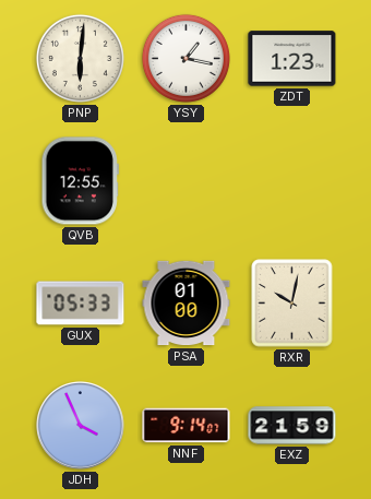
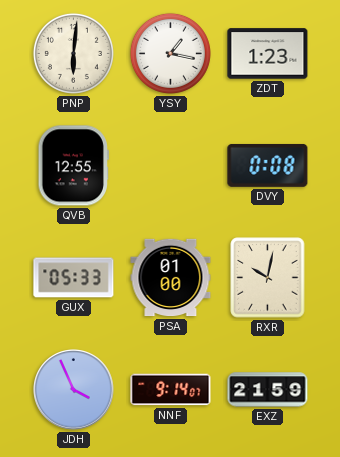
DVY: none -> 0:08 (268, 165)
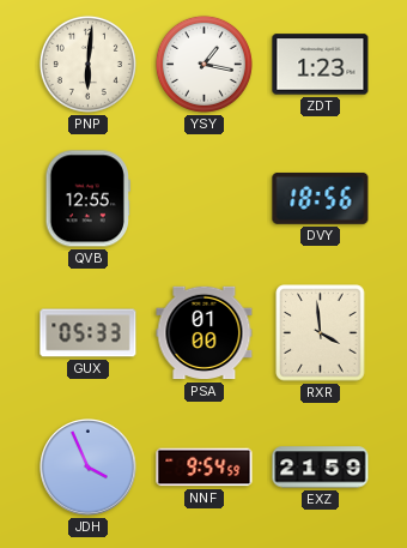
DVY: 0:08 -> 18:56 (321, 198)
RXR: 10:02 -> 3:59 (321, 333)
NNF: 9:14 -> 9:54 (205, 468)
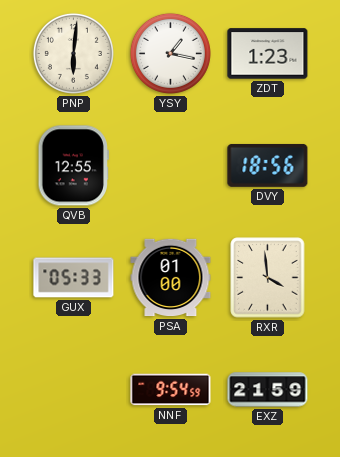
JDH: 3:56 -> none (89, 468)
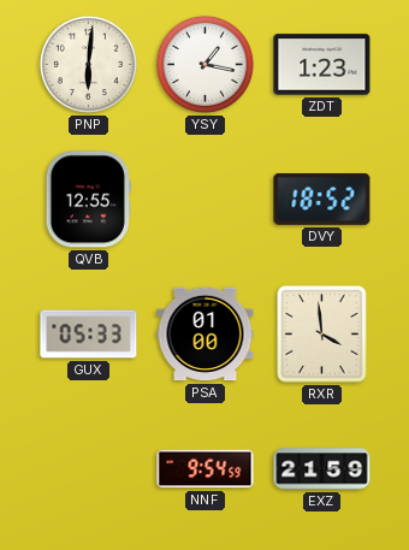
DVY: 18:56 -> 18:52 (322, 199)
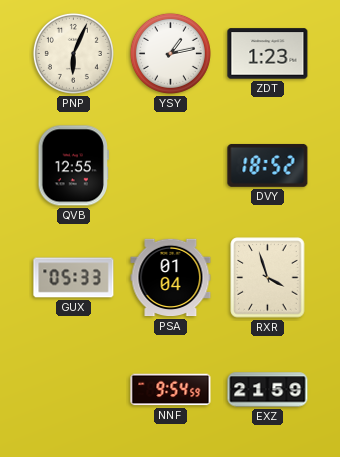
PNP: 6:01 -> 6:04 (73, 53)
YSY: 1:17 -> 1:13 (170, 53)
PSA: 01:00 -> 01:04 (171, 278)
RXR: 3:59 -> 3:57 (268, 278)
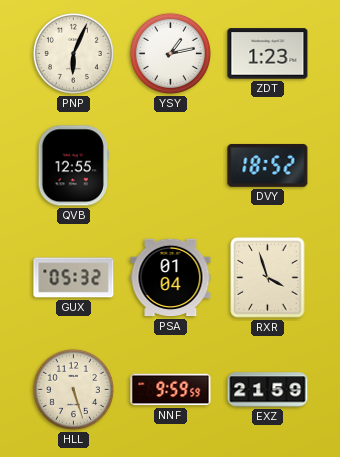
GUX: 05:33 -> 05:32 (74, 278)
HLL: none -> 5:27 (73, 389)
NNF: 9:54 -> 9:59 (171, 390)
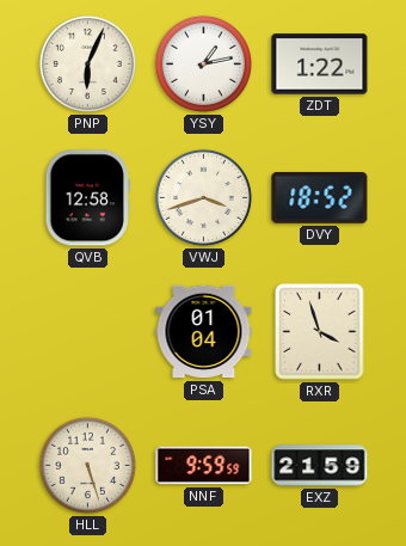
ZDT: 1:23 -> 1:22 (320, 65)
QVB: 12:55 -> 12:58 (87, 198)
VWJ: none -> 3:42 (203, 197)
GUX: 05:32 -> none (74, 278)
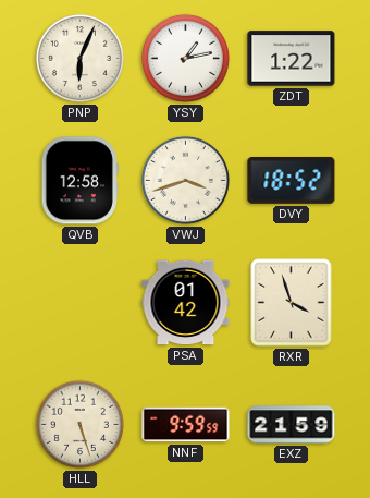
PSA: 01:04 -> 01:42 (186, 303)
